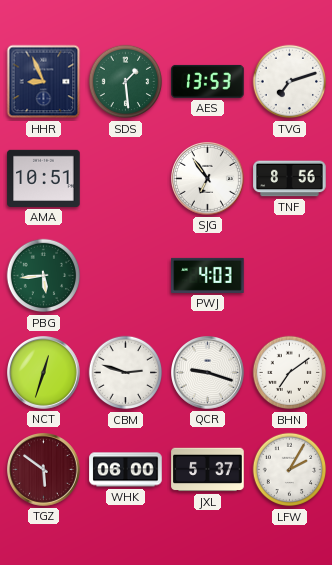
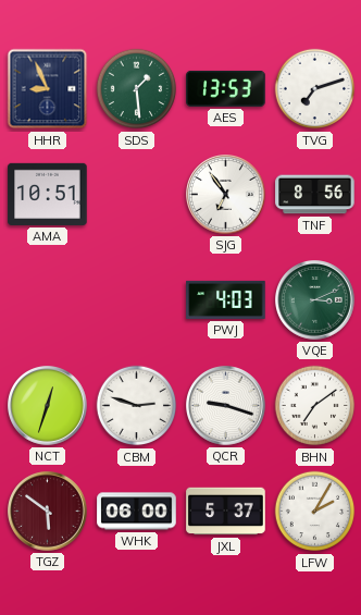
PBG: 5:44 -> none (44, 276)
VQE: none -> 3:11 (315, 300)
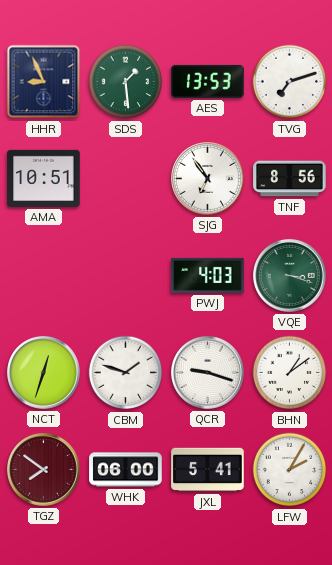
VQE: 3:11 -> 3:18 (290, 276)
CBM: 2:48 -> 1:48 (126, 373)
BHN: 7:09 -> 1:09 (290, 373)
TGZ: 5:51 -> 7:51 (44, 470)
JXL: 5:37 -> 5:41 (208, 470)
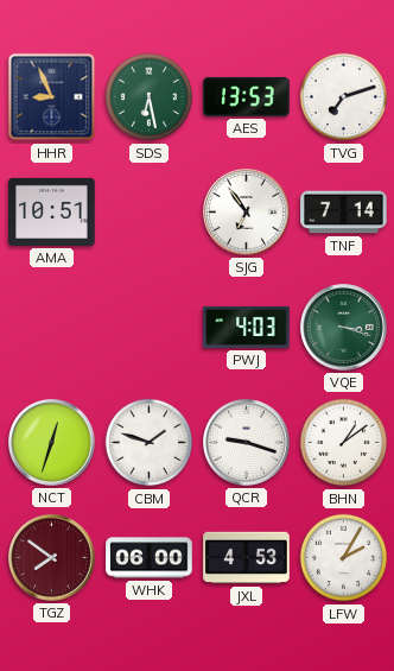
SDS: 1:29 -> 6:28 (150, 97)
TNF: 8:56 -> 7:14 (344, 213)
JXL: 5:41 -> 4:53 (247, 558)
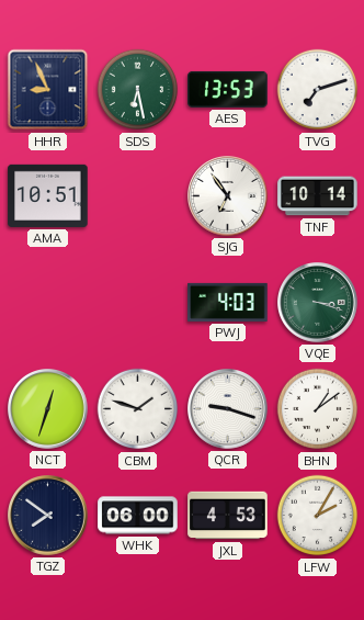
TNF: 7:14 -> 10:14 (318, 196)
TGZ dial: burgundy -> navy (48, 516)
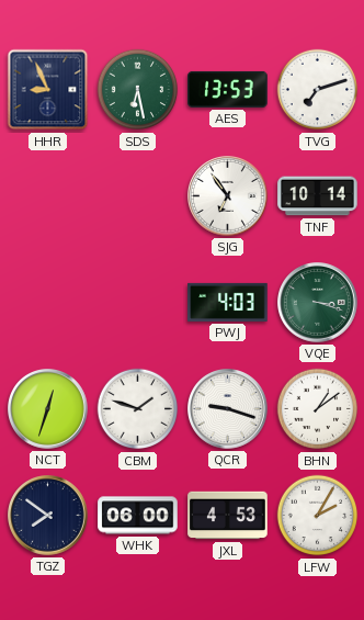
AMA: 10:51 -> none (48, 195)
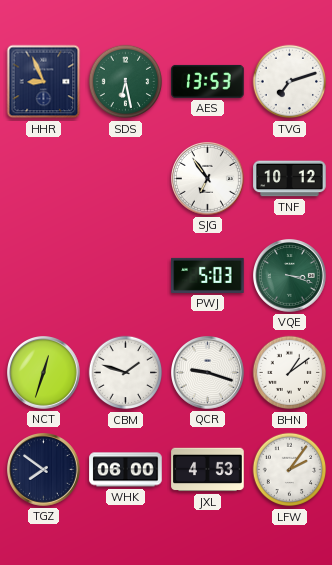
TNF: 10:14 -> 10:12 (290, 179)
PWJ: 4:03 -> 5:03 (208, 275)
LFW: 2:05 -> 2:06 (290, 470)
